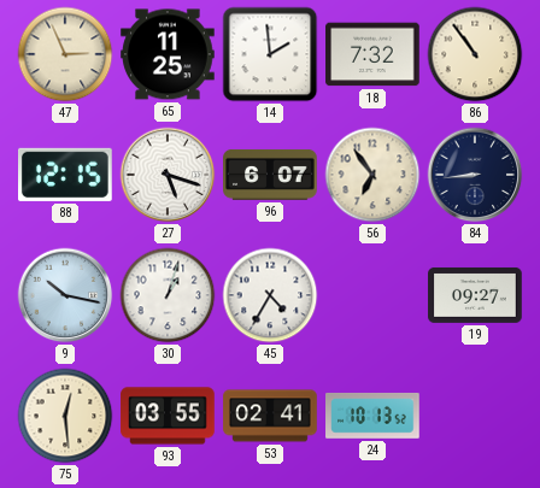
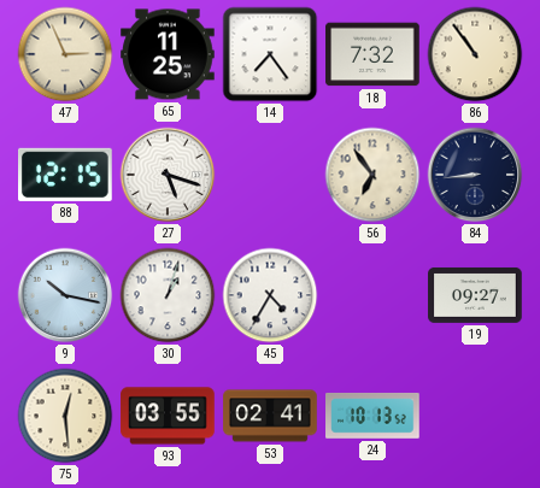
14: 1:59 -> 7:24 (270, 54)
96: 6:07 -> none (270, 175)
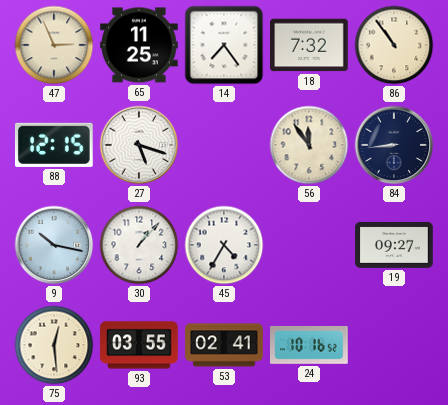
56: 6:54 -> 11:54 (309, 145)
30: 1:03 -> 1:07 (139, 245)
24: 10:13 -> 10:16 (309, 345)
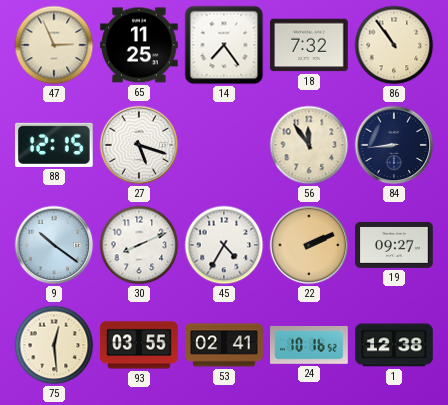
9: 10:17 -> 10:21 (54, 245)
30: 1:07 -> 8:11 (139, 245)
22: none -> 2:11 (309, 245)
1: none -> 12:38 (394, 345)
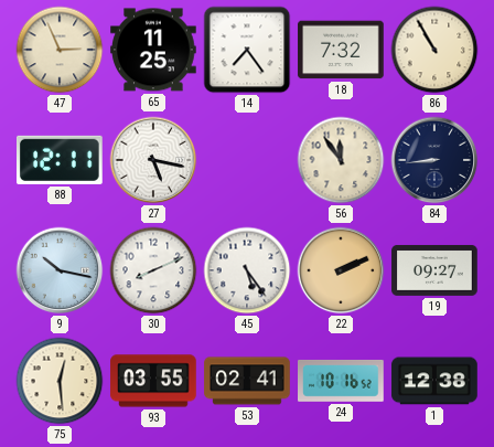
86: 10:54 -> 10:55 (434, 50)
88: 12:15 -> 12:11 (61, 160)
27: 5:18 -> 5:17 (153, 160)
9: 10:21 -> 10:17 (60, 270)
45: 4:35 -> 5:24 (247, 270)
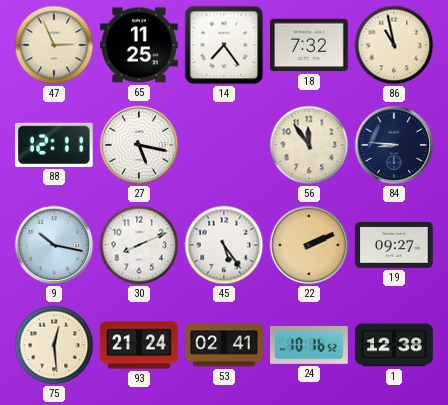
86: 10:55 -> 10:58 (394, 45)
84: 8:44 -> 8:46 (394, 145)
93: 03:55 -> 21:24 (139, 345)
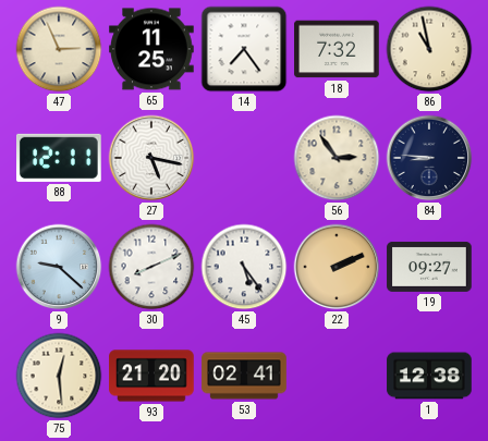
56: 11:54 -> 2:54 (337, 158)
9: 10:17 -> 9:22 (59, 267)
93: 21:24 -> 21:20 (151, 376)
24: 10:16 -> none (309, 345)
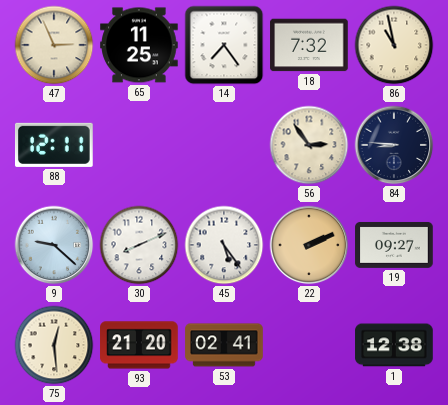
27: 5:17 -> none (151, 158)
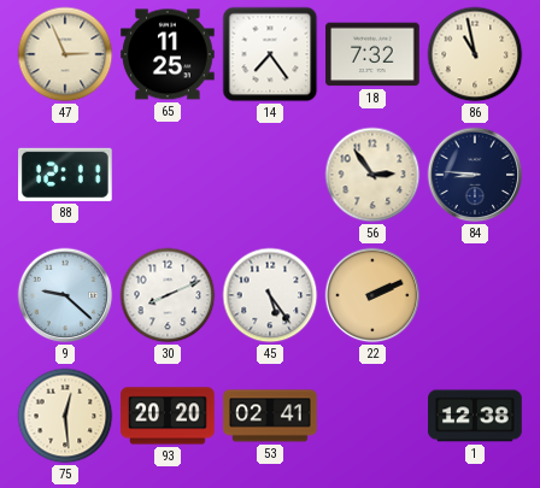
19: 09:27 -> none (394, 245)
93: 21:20 -> 20:20 (168, 416)
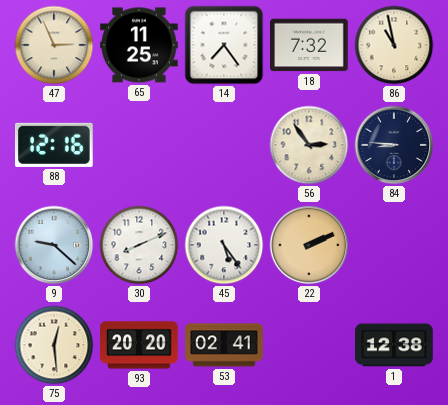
88: 12:11 -> 12:16 (55, 145)
